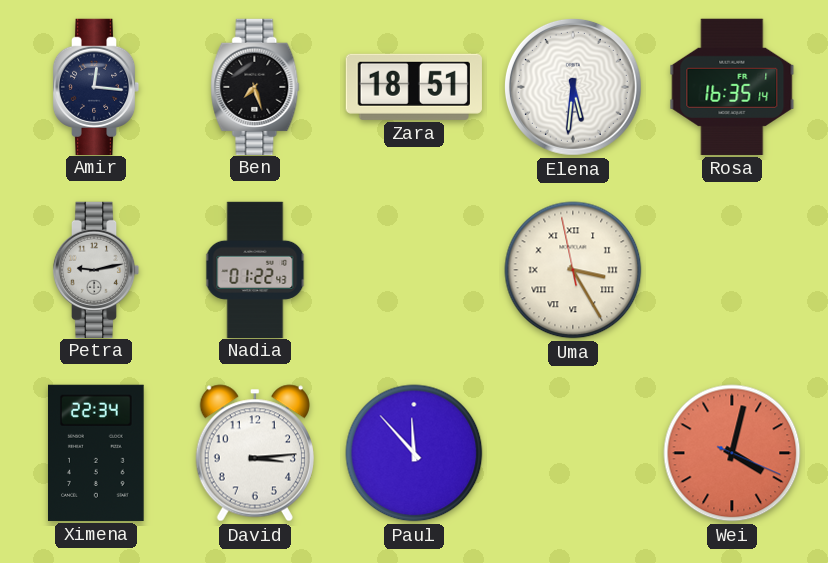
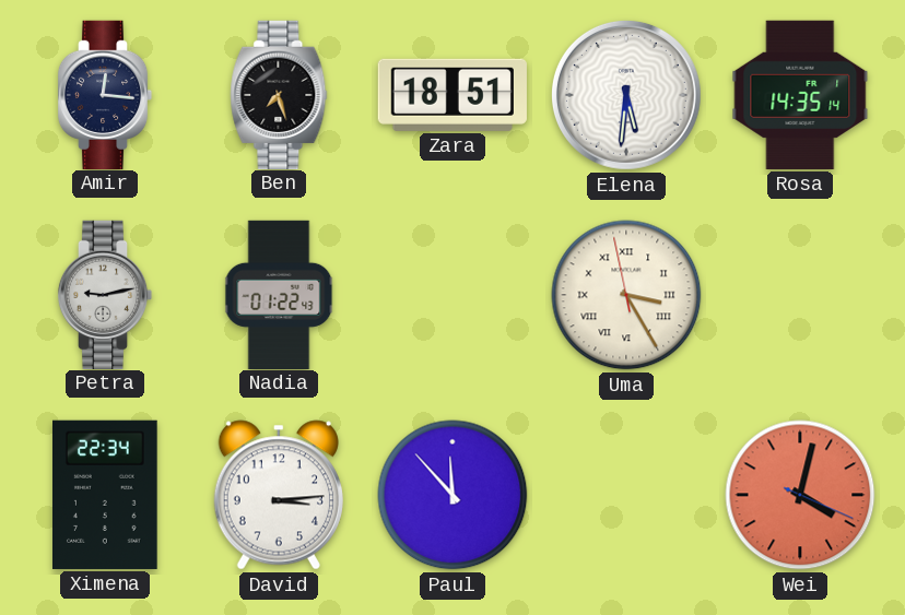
Rosa: 16:35 -> 14:35 (800, 95)
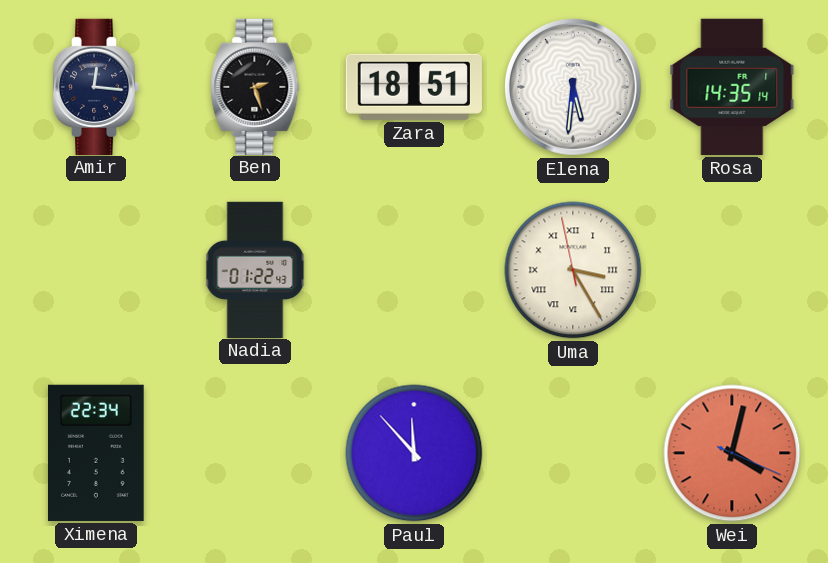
Ben: 7:27 -> 2:27 (255, 86)
Petra: 9:13 -> none (105, 294)
David: 3:14 -> none (279, 495)
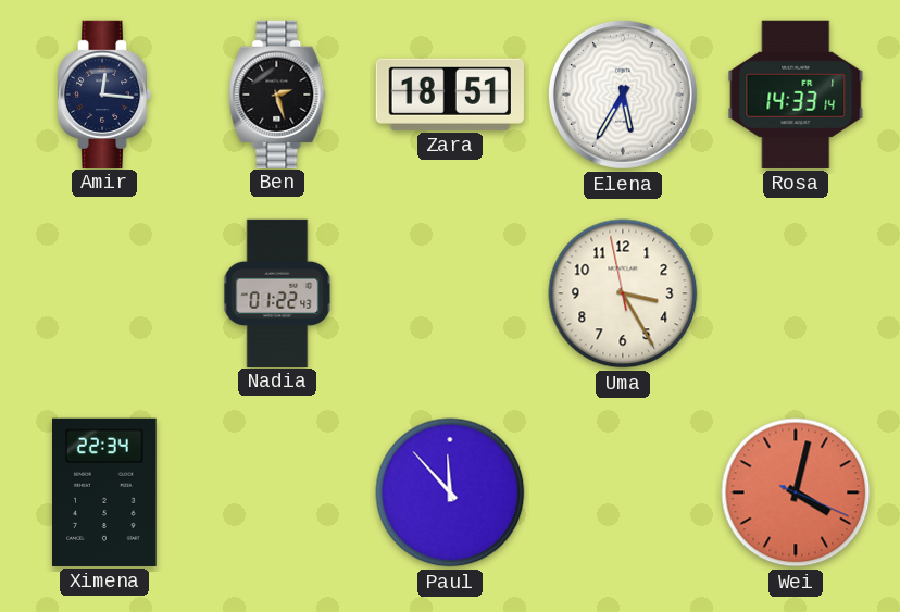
Elena: 5:31 -> 5:35 (623, 95)
Rosa: 14:35 -> 14:33 (796, 95)
Uma numerals: Roman -> Arabic (623, 293)
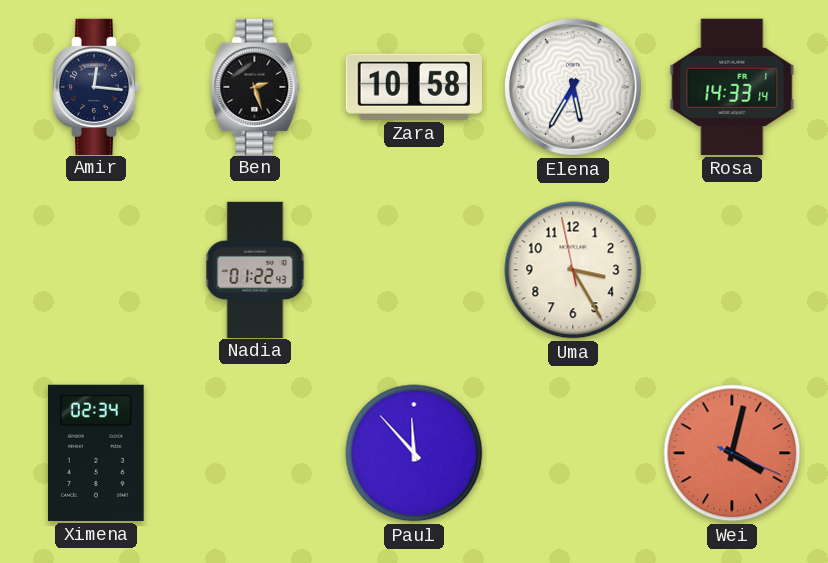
Zara: 18:51 -> 10:58 (414, 87)
Ximena: 22:34 -> 02:34 (97, 453)
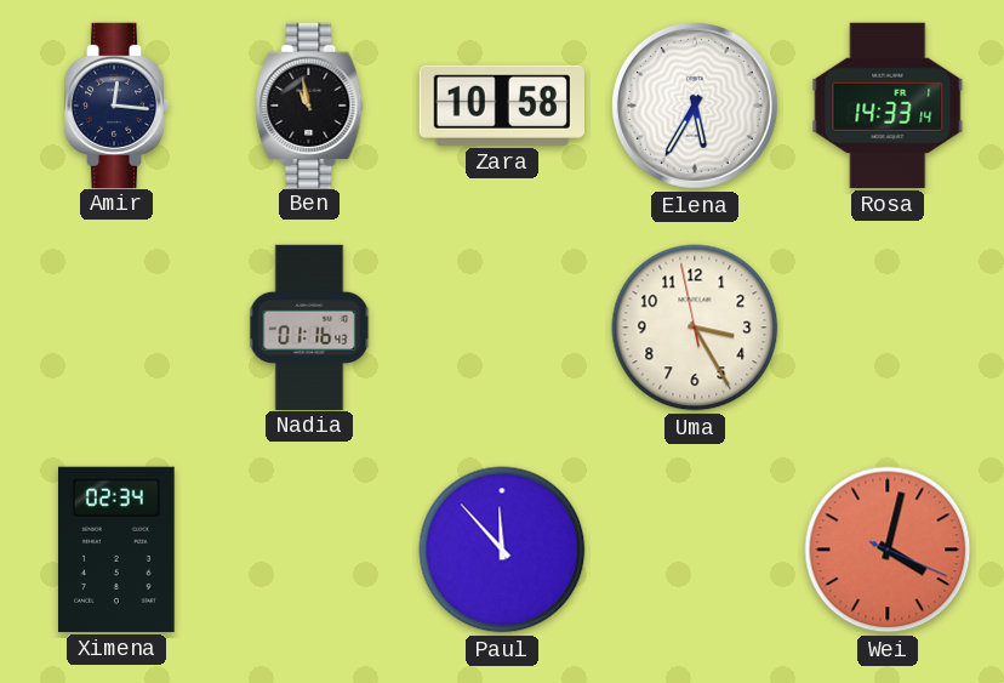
Ben: 2:27 -> 10:58 (309, 104)
Nadia: 01:22 -> 01:16 (309, 326)
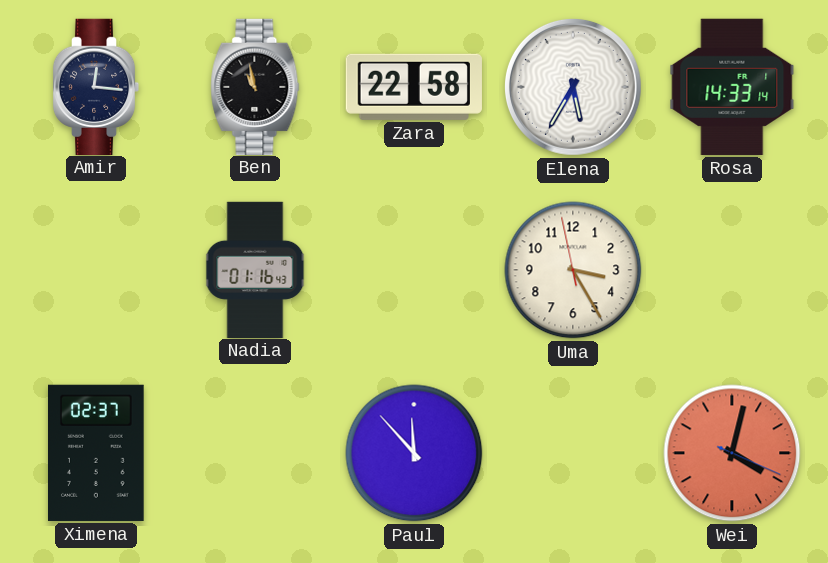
Zara: 10:58 -> 22:58 (414, 87)
Ximena: 02:34 -> 02:37 (97, 453)
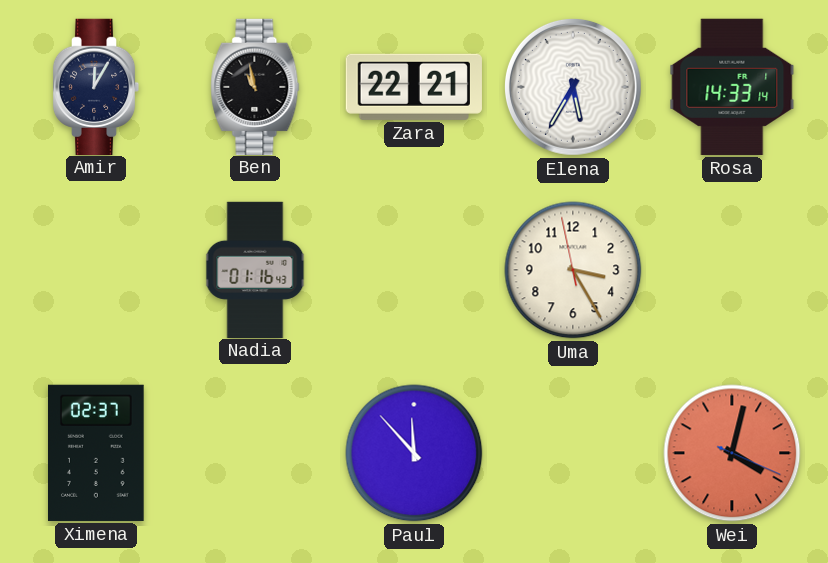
Amir: 12:16 -> 12:05 (96, 86)
Zara: 22:58 -> 22:21 (414, 87)
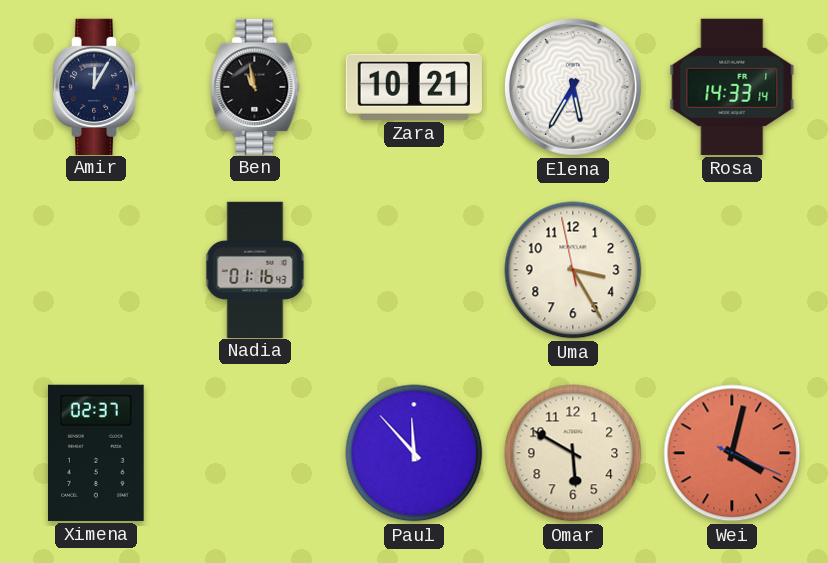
Zara: 22:21 -> 10:21 (414, 87)
Omar: none -> 5:50 (573, 453)
